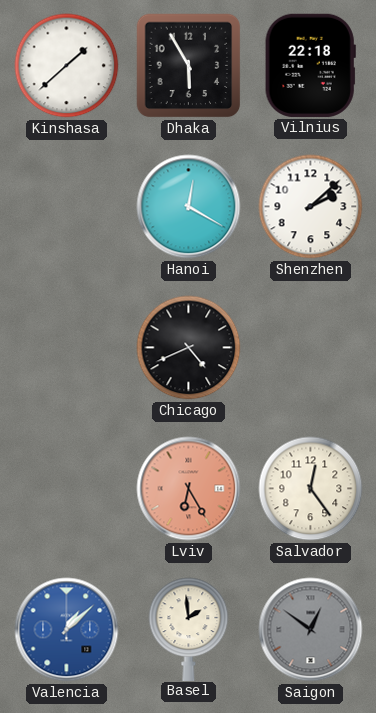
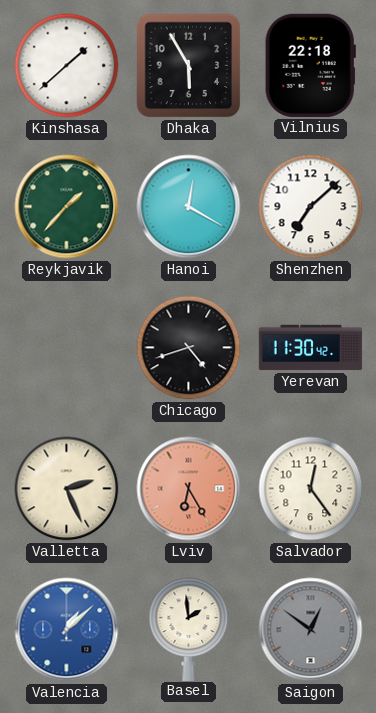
Reykjavik: none -> 1:37 (67, 207)
Shenzhen: 2:08 -> 7:08 (311, 207)
Chicago: 4:41 -> 4:42 (189, 348)
Yerevan: none -> 11:30 (311, 348)
Valletta: none -> 2:26 (67, 489)
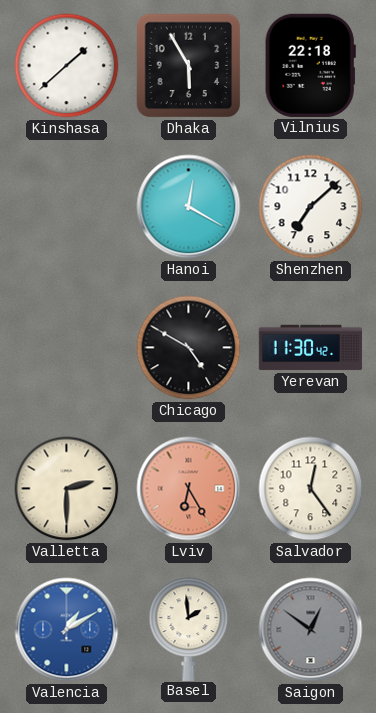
Reykjavik: 1:37 -> none (67, 207)
Chicago: 4:42 -> 4:50 (189, 348)
Valletta: 2:26 -> 2:30 (67, 489)
Valencia: 1:08 -> 1:10 (67, 630)
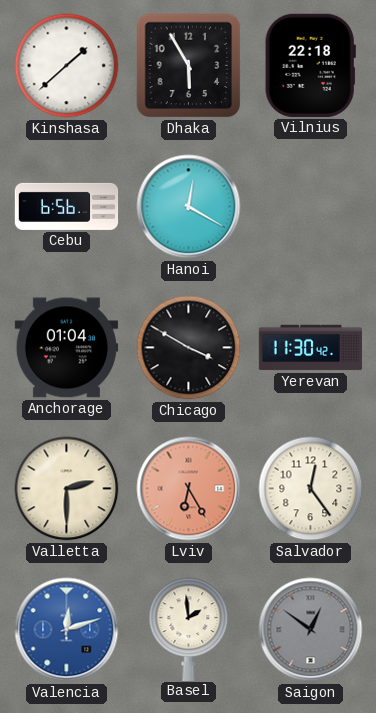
Cebu: none -> 6:56 (67, 206)
Shenzhen: 7:08 -> none (311, 207)
Anchorage: none -> 01:04 (66, 348)
Chicago: 4:50 -> 3:50 (189, 348)
Valencia: 1:10 -> 12:12 (67, 630)
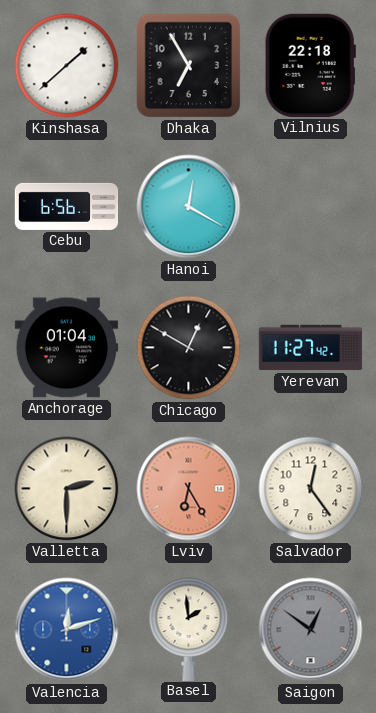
Dhaka: 5:55 -> 6:55 (189, 66)
Chicago: 3:50 -> 12:50 (189, 348)
Yerevan: 11:30 -> 11:27 (311, 348)
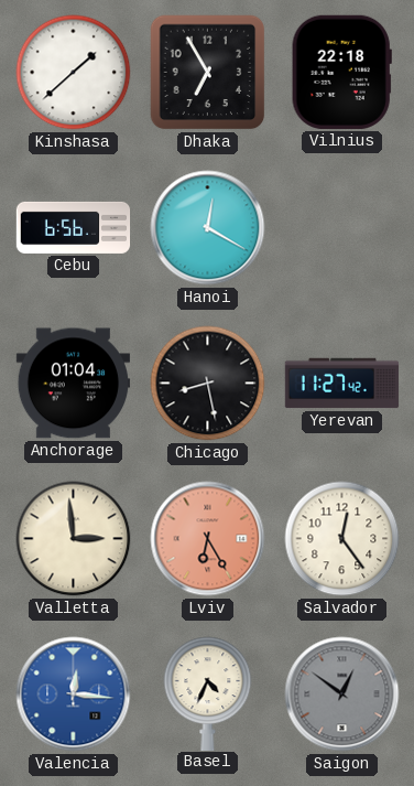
Chicago: 12:50 -> 8:28 (208, 384)
Valletta: 2:30 -> 2:59 (74, 539)
Valencia: 12:12 -> 12:16 (74, 695)
Basel: 1:59 -> 4:34 (208, 693)
